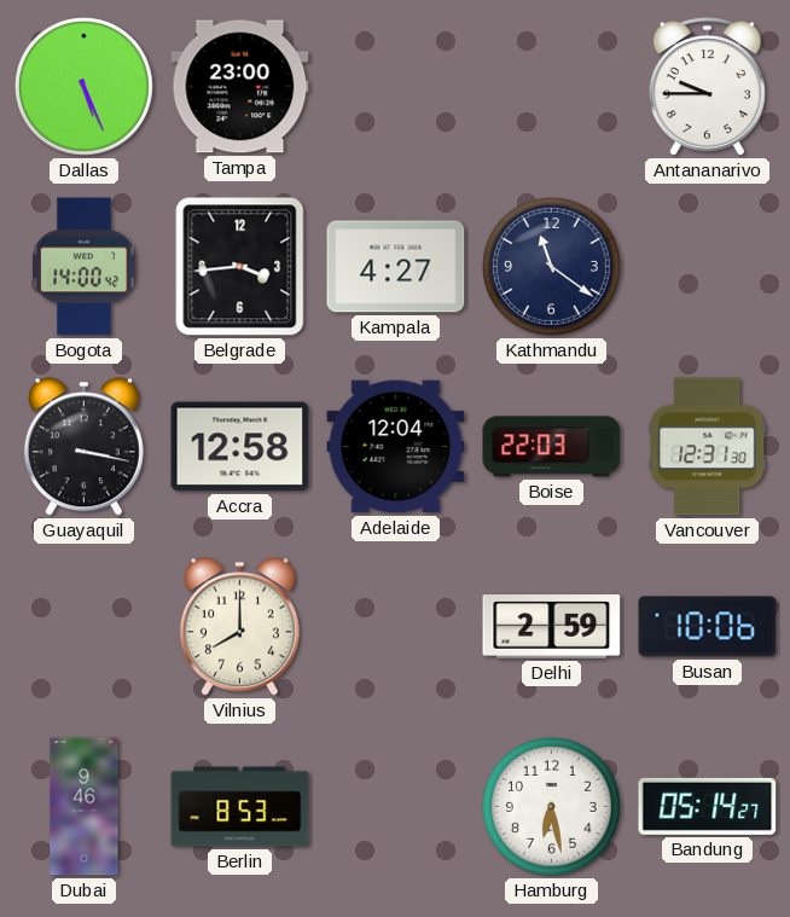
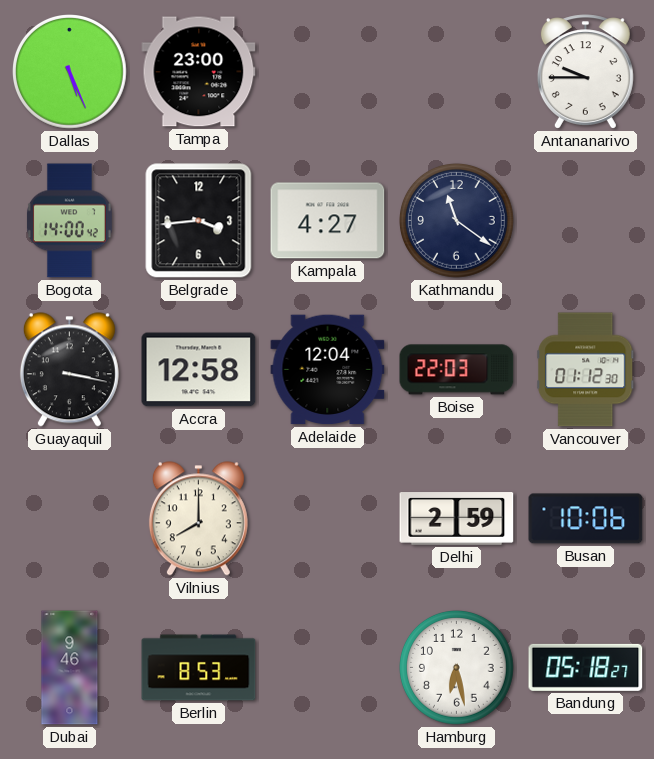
Vancouver: 12:31 -> 01:12 (586, 370)
Bandung: 05:14 -> 05:18 (586, 667)
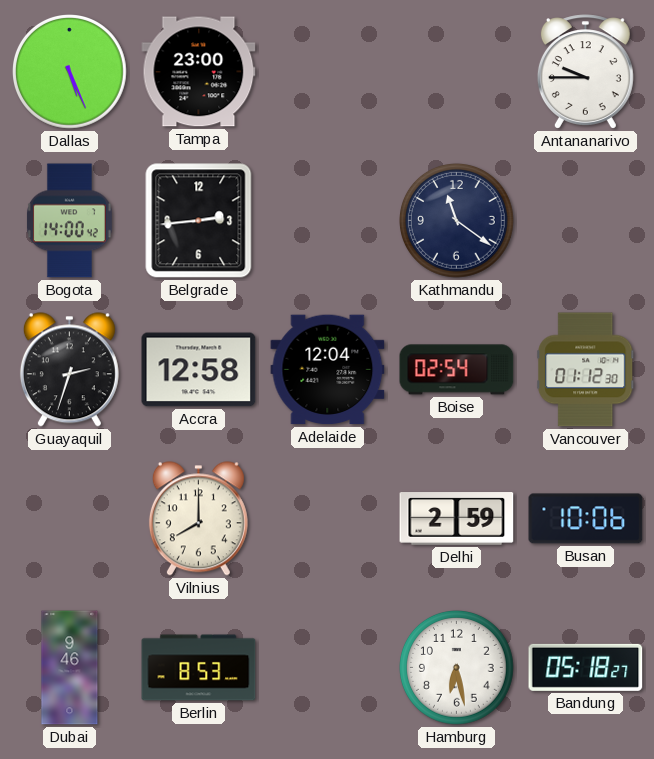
Belgrade: 3:44 -> 2:44 (199, 221)
Kampala: 4:27 -> none (328, 221)
Guayaquil: 3:17 -> 2:33 (69, 370)
Boise: 22:03 -> 02:54 (457, 370)
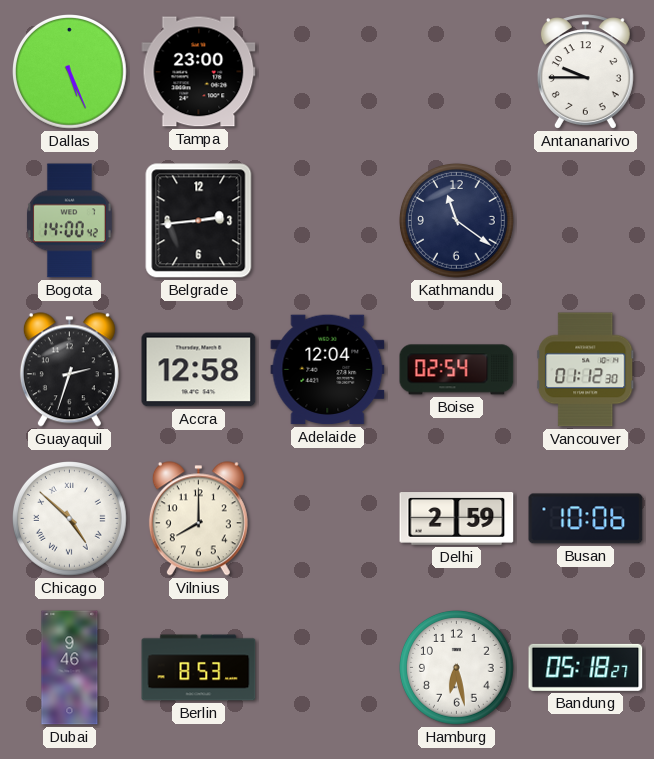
Chicago: none -> 4:52 (70, 519)
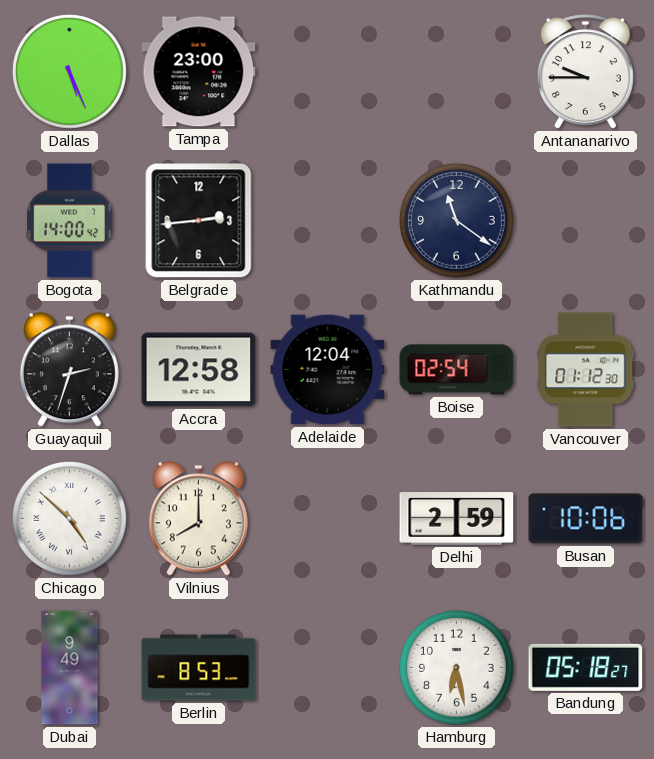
Dubai: 9:46 -> 9:49 (70, 668)
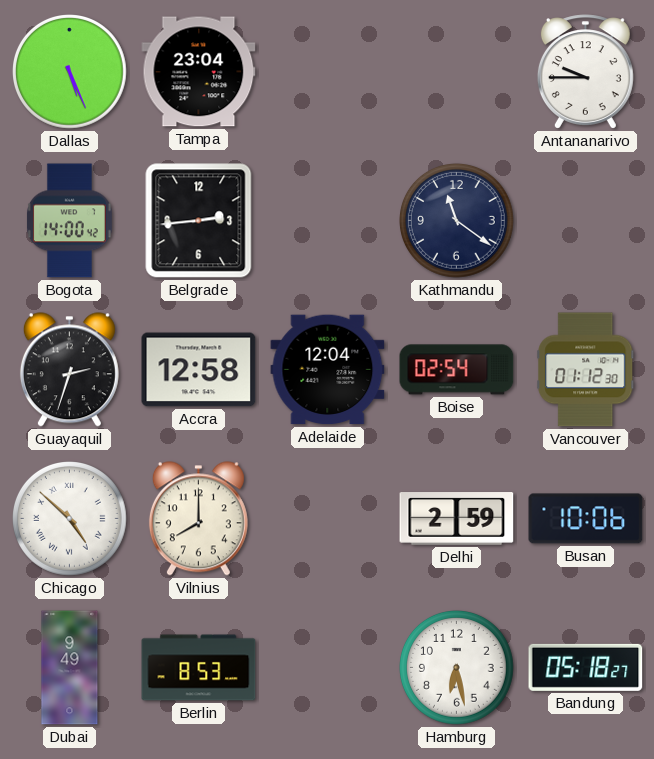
Tampa: 23:00 -> 23:04 (199, 72)
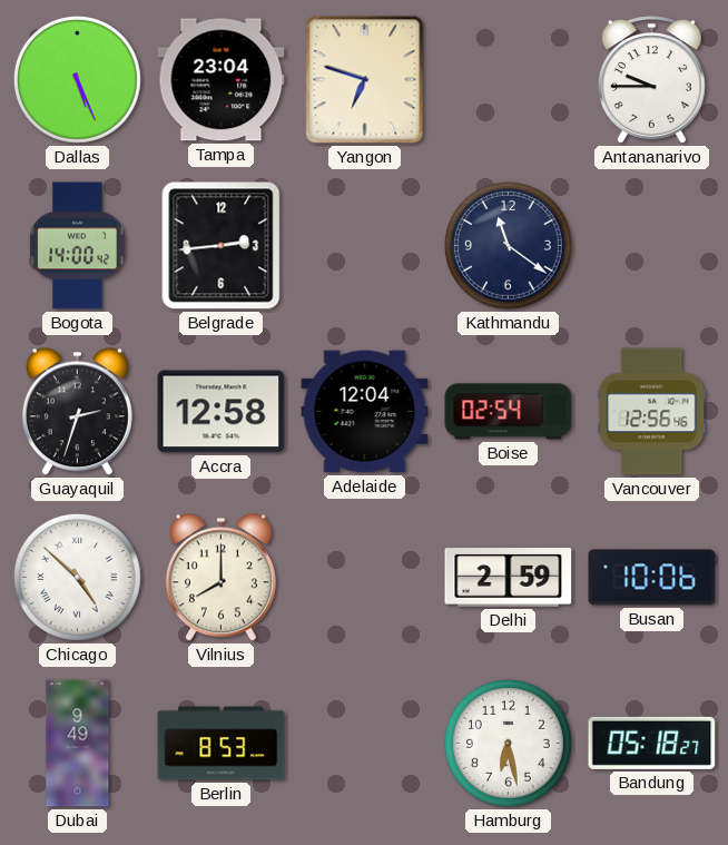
Yangon: none -> 6:48 (365, 80)
Vancouver: 01:12 -> 12:56 (652, 412)
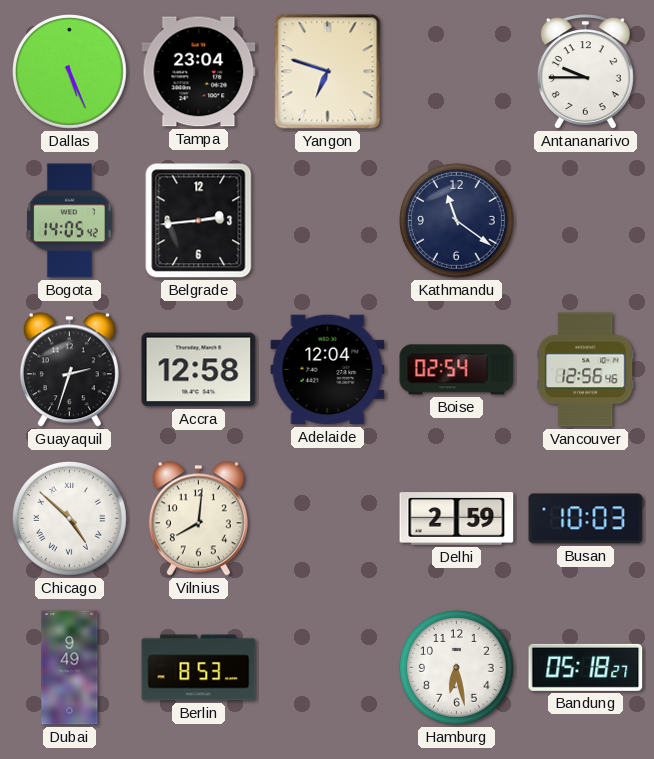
Bogota: 14:00 -> 14:05 (69, 221)
Vilnius: 8:00 -> 8:01 (198, 519)
Busan: 10:06 -> 10:03 (586, 519)
